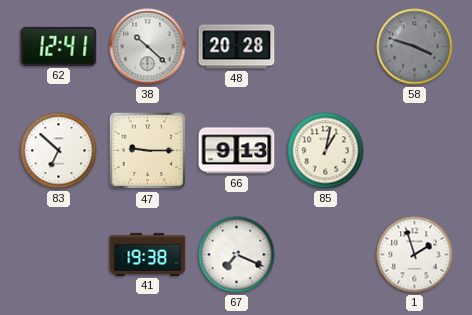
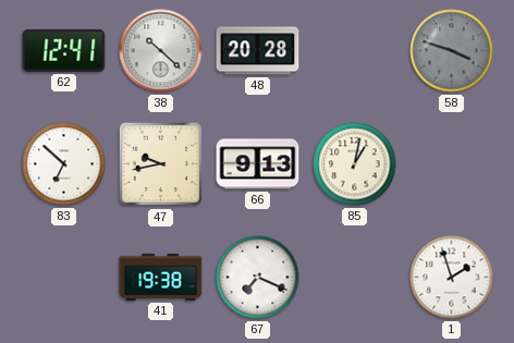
47: 9:15 -> 9:43 (161, 164)
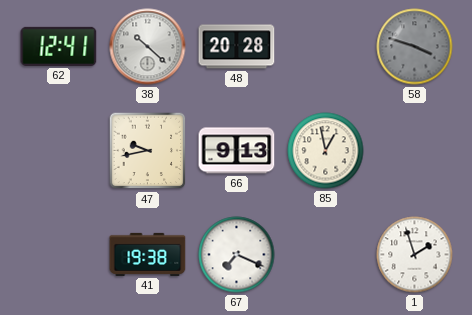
83: 6:52 -> none (64, 164)
85: 1:02 -> 12:58 (326, 151)
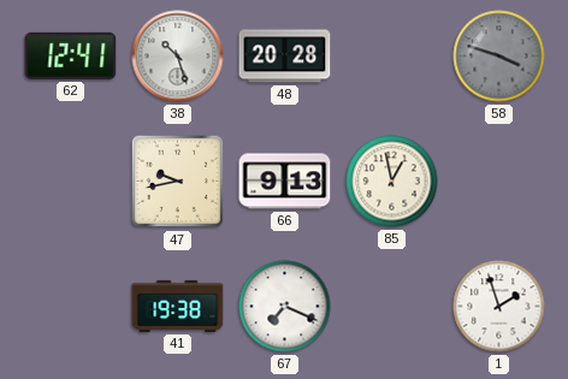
38: 10:22 -> 10:27 (178, 57)
